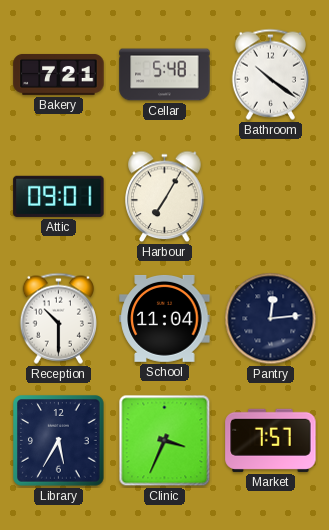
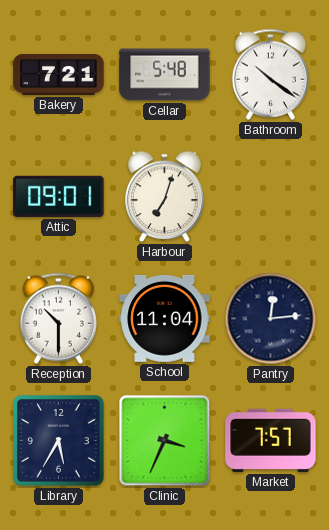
Harbour: 7:05 -> 7:03 (165, 197)
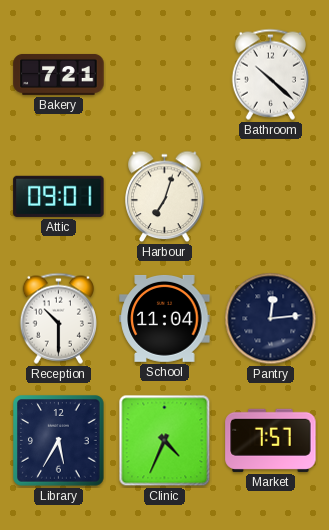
Cellar: 5:48 -> none (165, 75)
Bathroom: 10:21 -> 10:22 (270, 74)
Clinic: 3:34 -> 4:34 (165, 441)
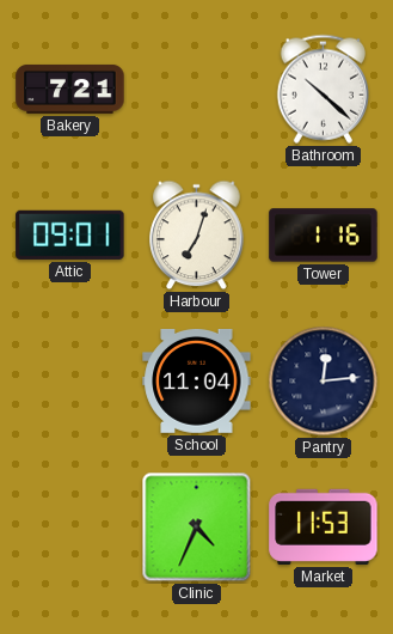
Tower: none -> 1:16 (324, 236)
Reception: 10:30 -> none (58, 318)
Library: 5:35 -> none (59, 441)
Market: 7:57 -> 11:53 (324, 526)
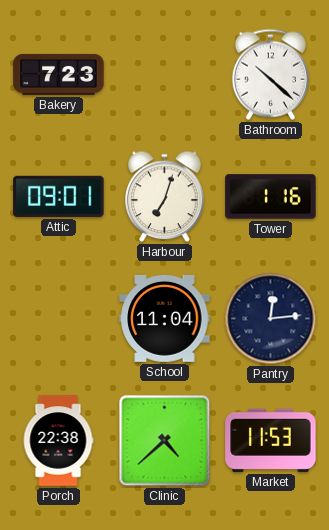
Bakery: 7:21 -> 7:23 (59, 74)
Porch: none -> 22:38 (58, 441)
Clinic: 4:34 -> 4:38 (165, 441)
